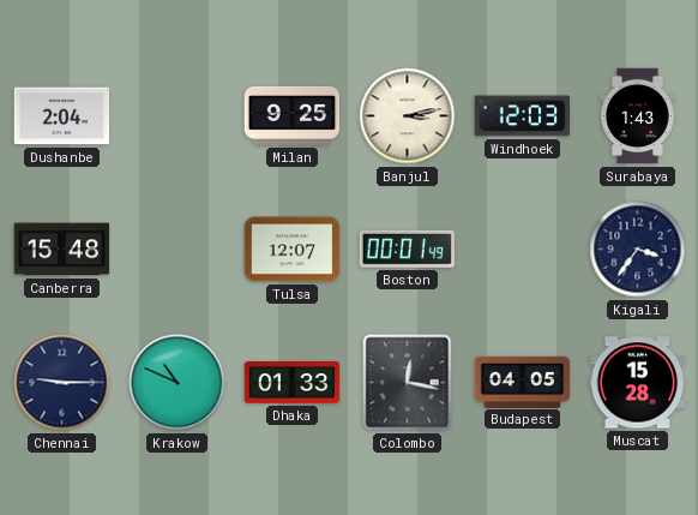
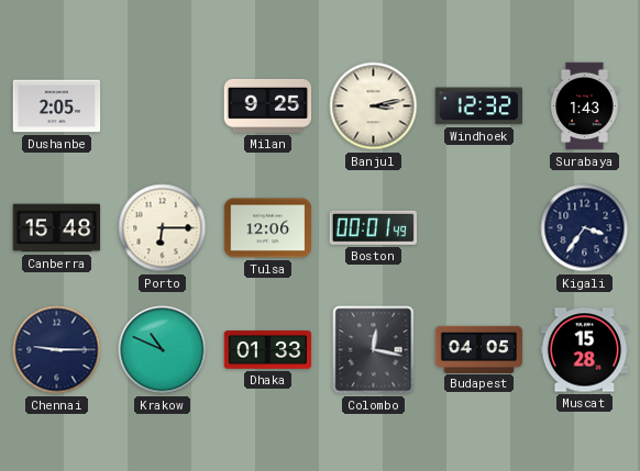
Dushanbe: 2:04 -> 2:05 (57, 106)
Windhoek: 12:03 -> 12:32 (479, 106)
Porto: none -> 6:15 (163, 228)
Tulsa: 12:07 -> 12:06 (268, 228)
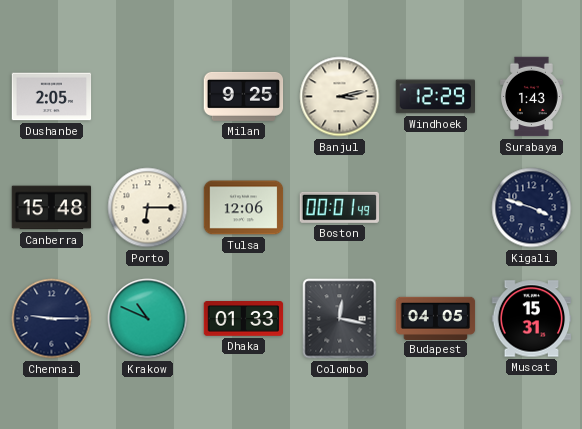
Windhoek: 12:32 -> 12:29 (436, 97)
Kigali: 3:36 -> 3:48 (532, 208)
Muscat: 15:28 -> 15:31 (532, 319)
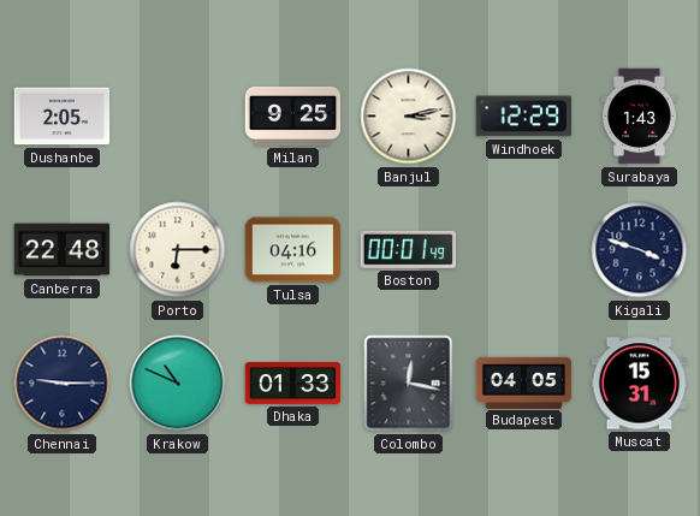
Canberra: 15:48 -> 22:48 (63, 250)
Tulsa: 12:06 -> 04:16 (293, 250)
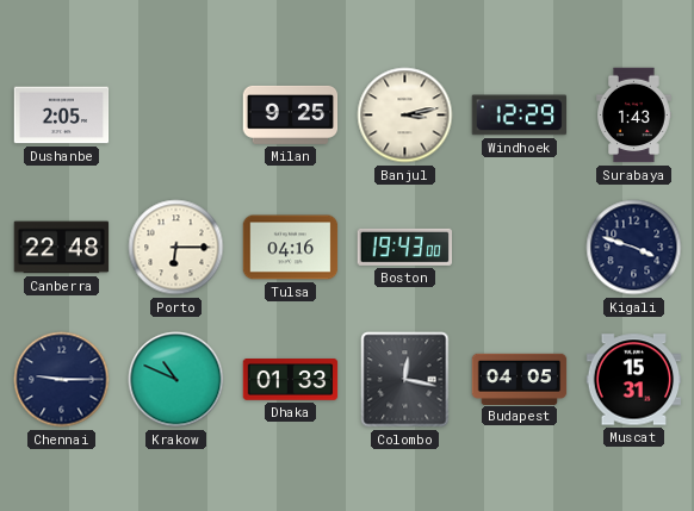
Boston: 00:01 -> 19:43 (404, 247)
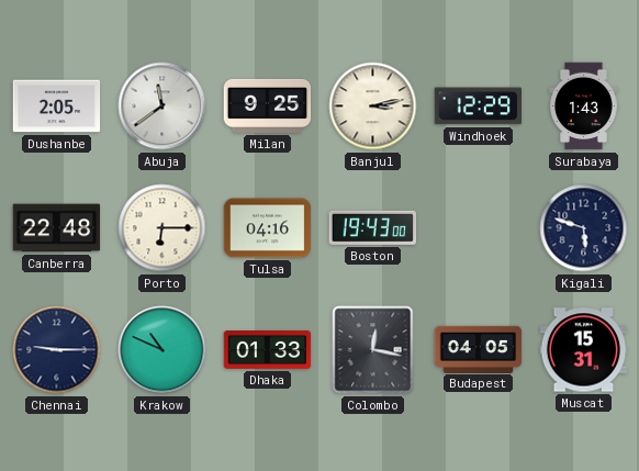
Abuja: none -> 11:39 (162, 106)
Kigali: 3:48 -> 5:48 (584, 228)
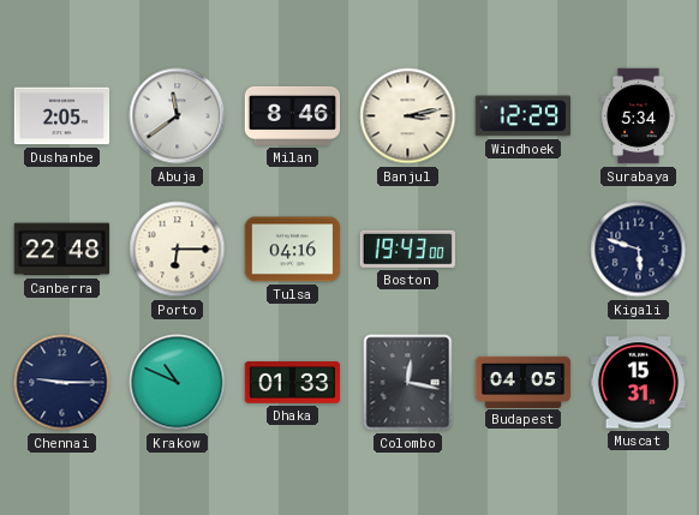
Milan: 9:25 -> 8:46 (293, 115)
Surabaya: 1:43 -> 5:34 (639, 116)
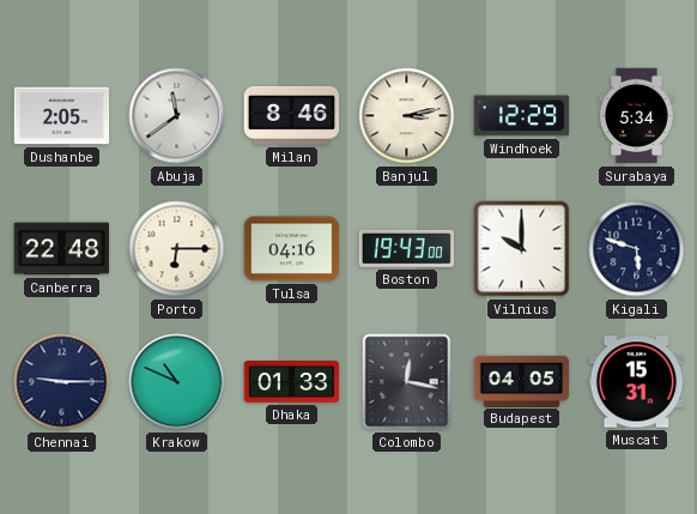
Vilnius: none -> 10:00 (522, 249)
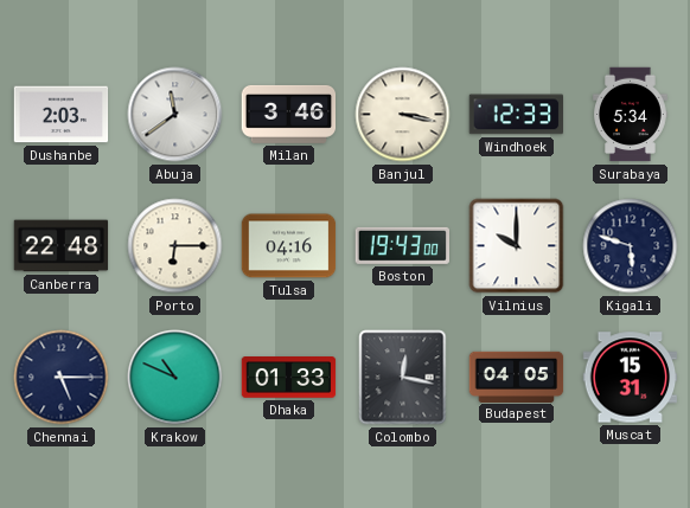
Dushanbe: 2:05 -> 2:03 (62, 115)
Milan: 8:46 -> 3:46 (289, 114)
Banjul: 3:13 -> 3:17 (403, 115)
Windhoek: 12:29 -> 12:33 (517, 115)
Chennai: 9:15 -> 5:15 (62, 378)
